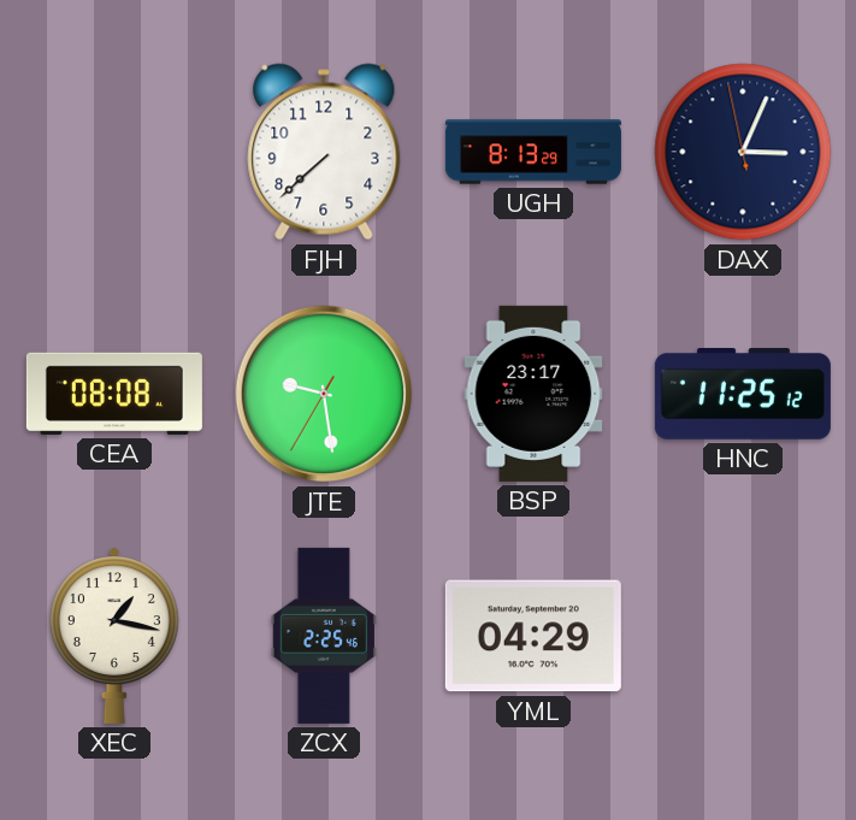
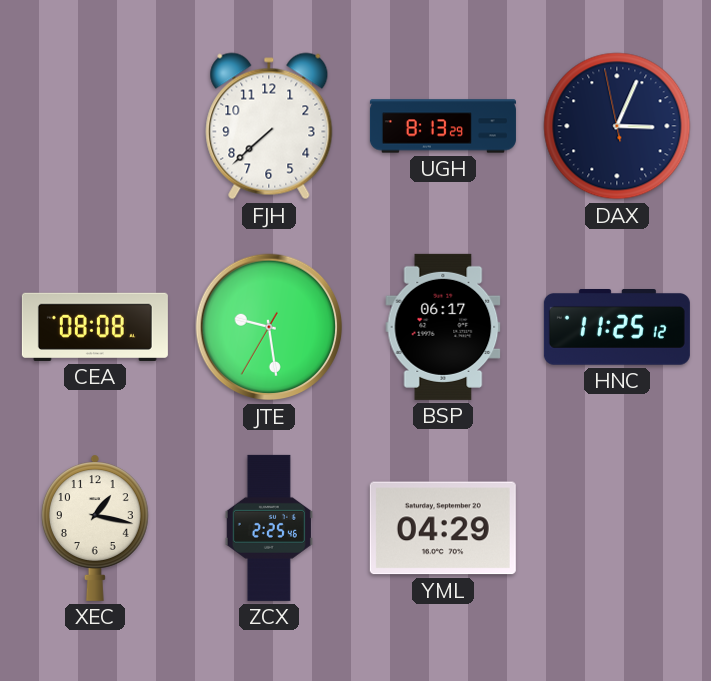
BSP: 23:17 -> 06:17 (443, 327)
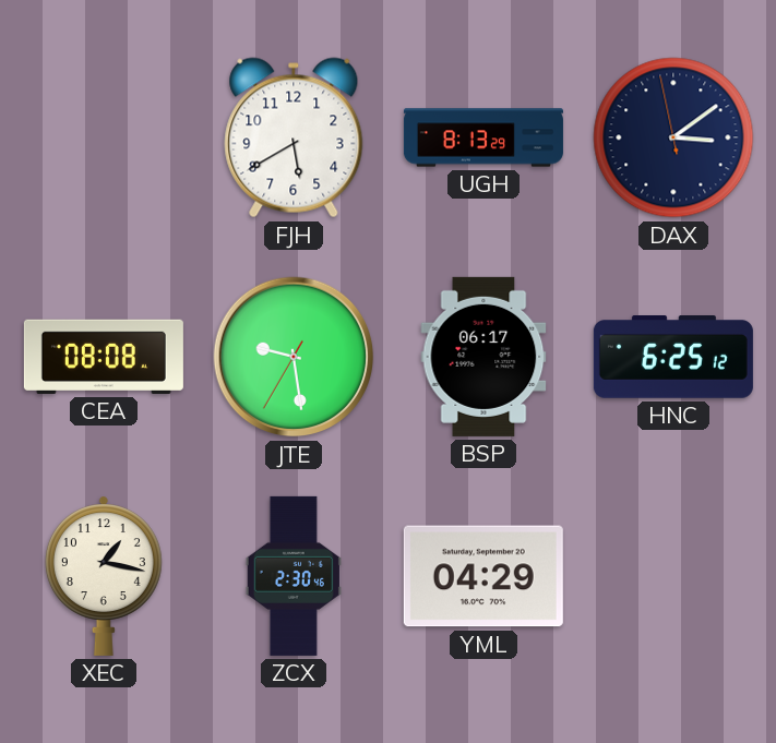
FJH: 7:38 -> 5:40 (294, 137)
DAX: 3:03 -> 3:08 (673, 137)
HNC: 11:25 -> 6:25 (673, 358)
ZCX: 2:25 -> 2:30 (294, 576)
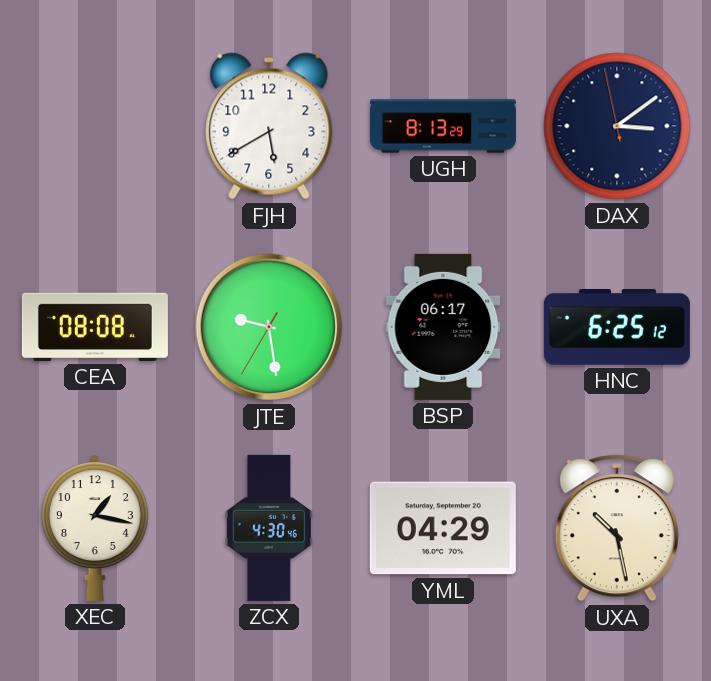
ZCX: 2:30 -> 4:30 (269, 528)
UXA: none -> 10:28 (617, 528)
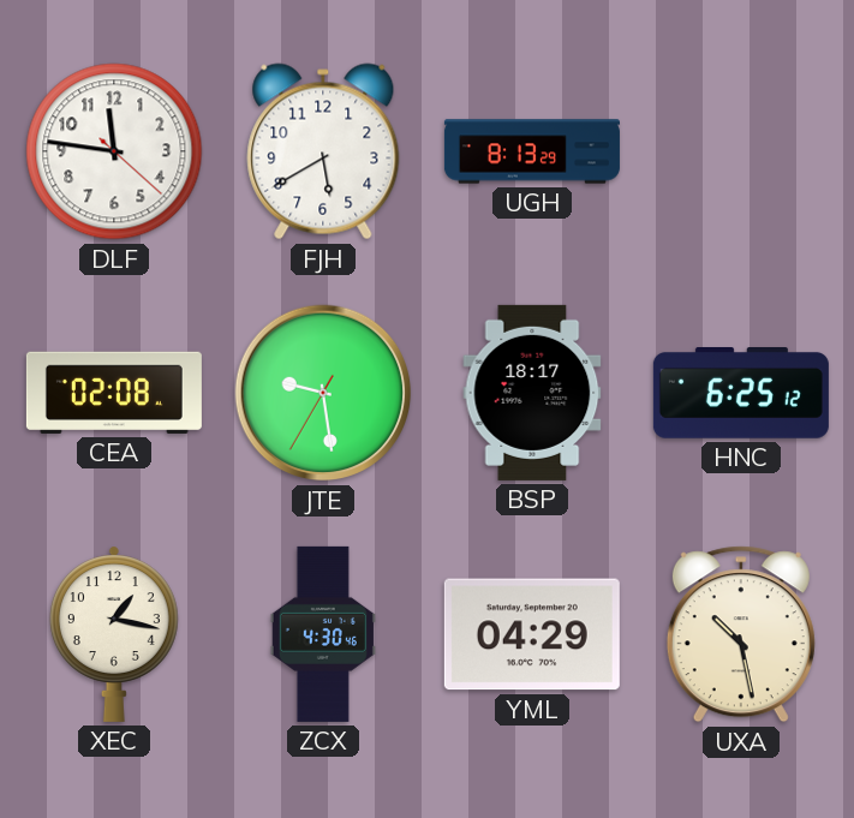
DLF: none -> 11:46 (114, 151)
DAX: 3:08 -> none (617, 126)
CEA: 08:08 -> 02:08 (114, 393)
BSP: 06:17 -> 18:17 (532, 393)
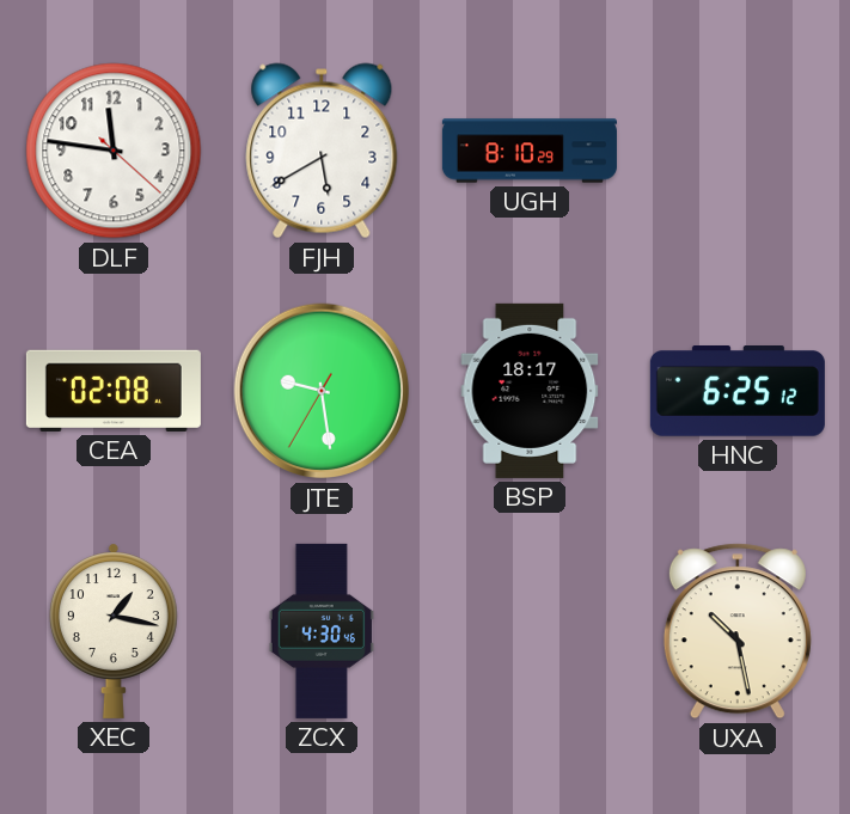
UGH: 8:13 -> 8:10 (530, 151)
YML: 04:29 -> none (532, 634)
